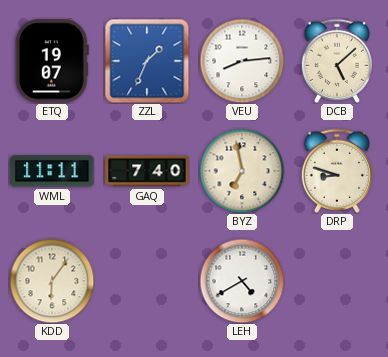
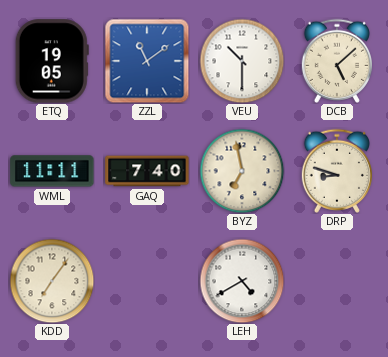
ETQ: 19:07 -> 19:05 (52, 61)
ZZL: 1:34 -> 11:09 (147, 61)
VEU: 8:14 -> 10:30 (242, 61)
KDD: 6:06 -> 7:06 (52, 281)
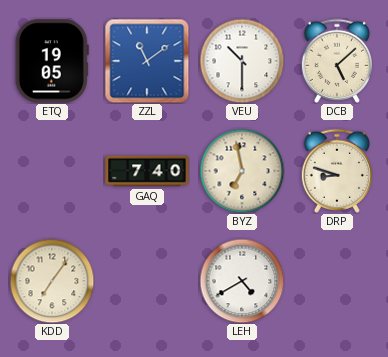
WML: 11:11 -> none (52, 171)
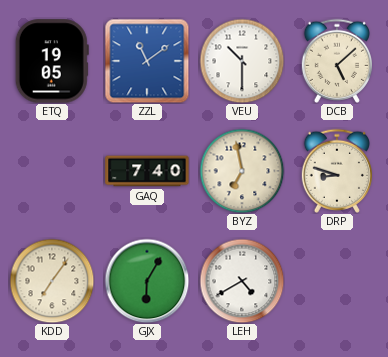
GJX: none -> 6:05 (147, 281)
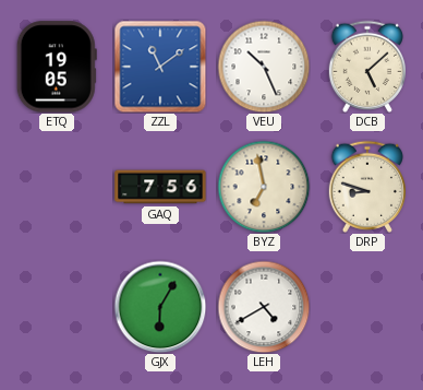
VEU: 10:30 -> 10:26 (264, 67)
GAQ: 7:40 -> 7:56 (160, 187)
KDD: 7:06 -> none (52, 281)
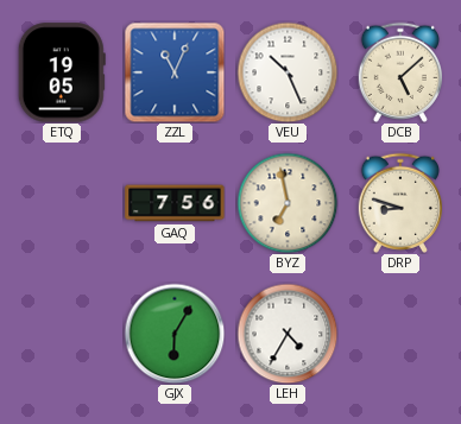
ZZL: 11:09 -> 11:04 (175, 72)
LEH: 4:40 -> 4:35 (288, 334)
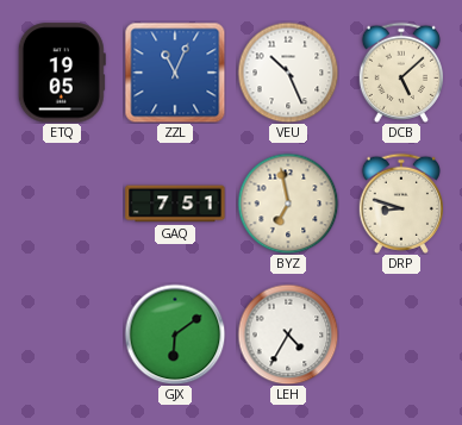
GAQ: 7:56 -> 7:51 (175, 204)
GJX: 6:05 -> 6:09 (175, 335)
